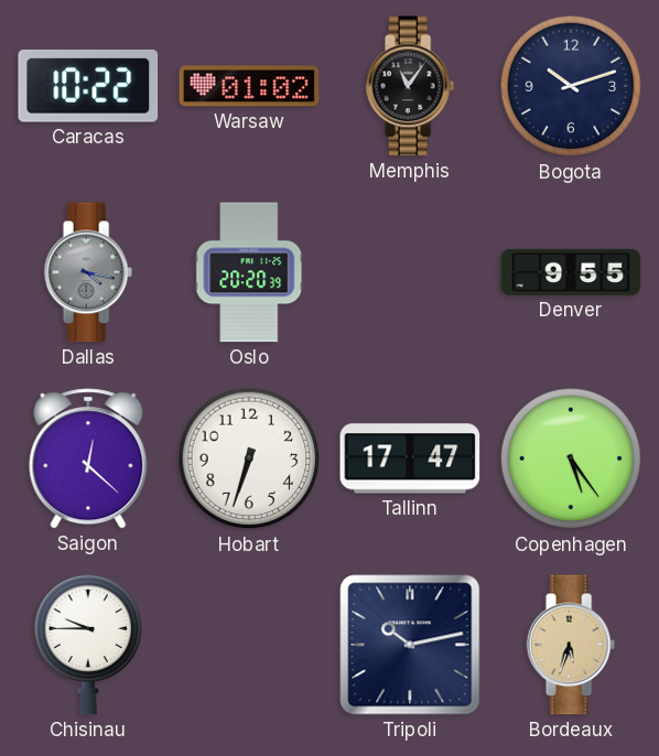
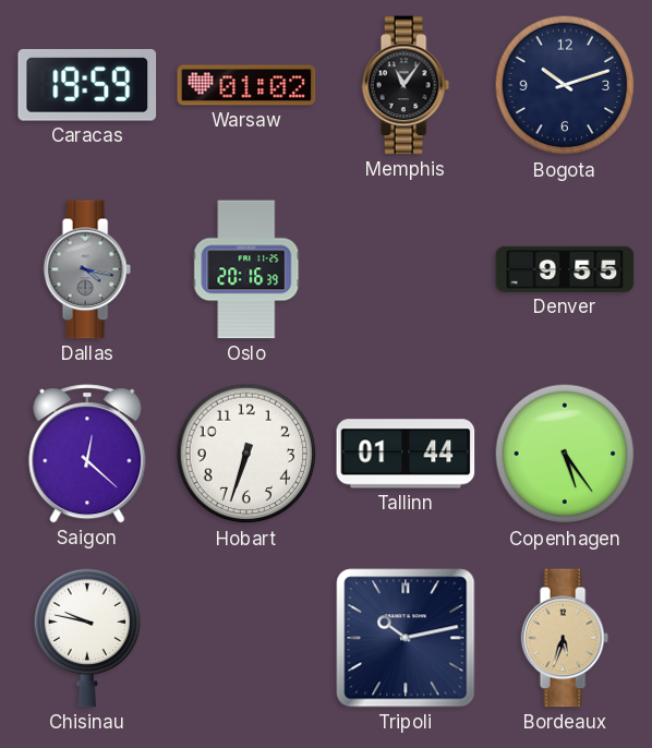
Caracas: 10:22 -> 19:59 (87, 85)
Oslo: 20:20 -> 20:16 (246, 269)
Tallinn: 17:47 -> 01:44 (406, 454)
Chisinau: 9:45 -> 9:47 (87, 638)
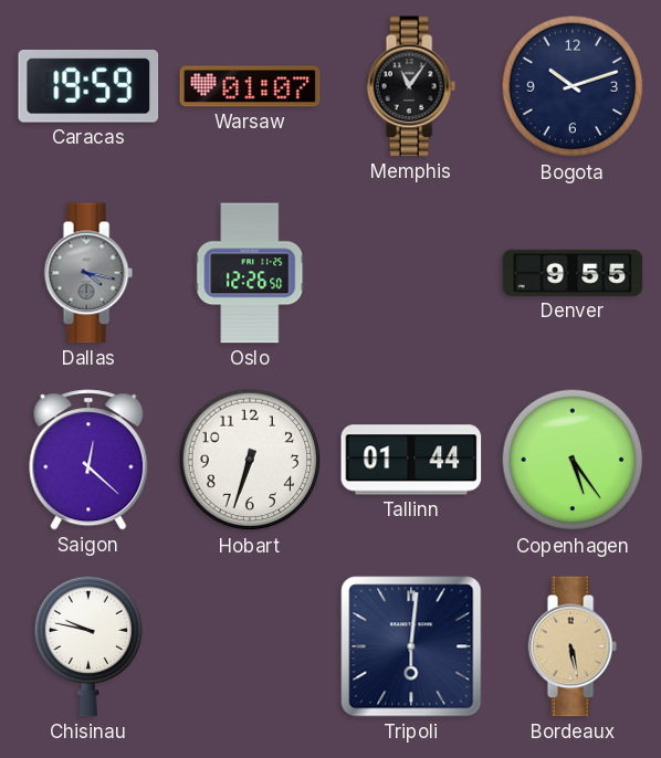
Warsaw: 01:02 -> 01:07 (250, 86)
Oslo: 20:16 -> 12:26 (250, 273)
Tripoli: 10:13 -> 6:01 (411, 646)
Bordeaux: 5:33 -> 5:28 (573, 646)
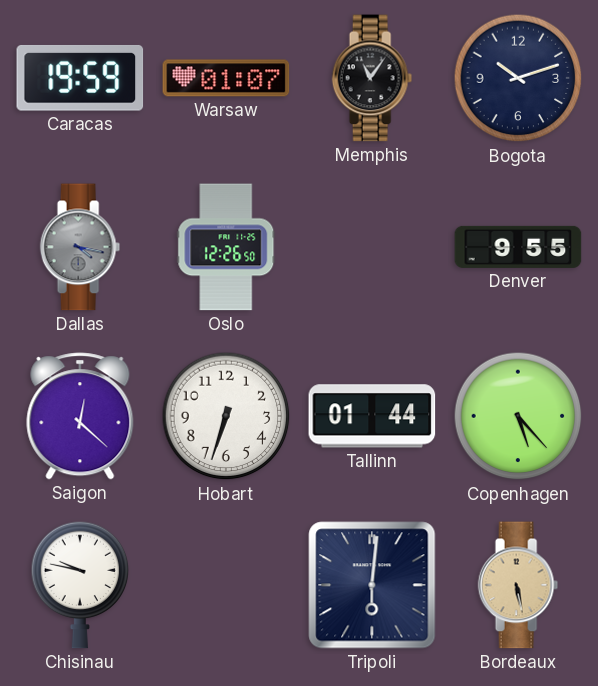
Copenhagen: 5:24 -> 5:23 (518, 416)
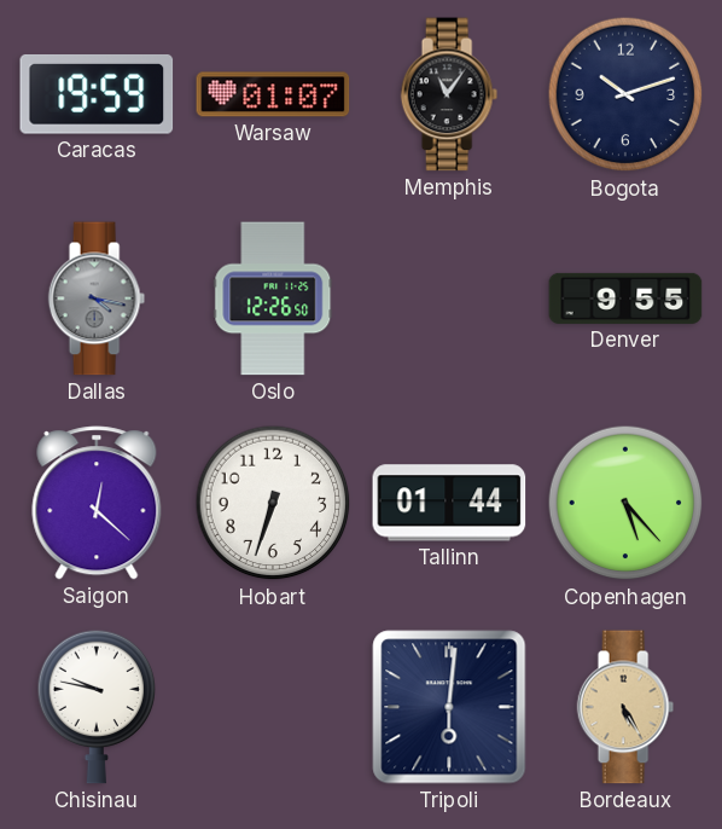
Bordeaux: 5:28 -> 5:25 (625, 707)
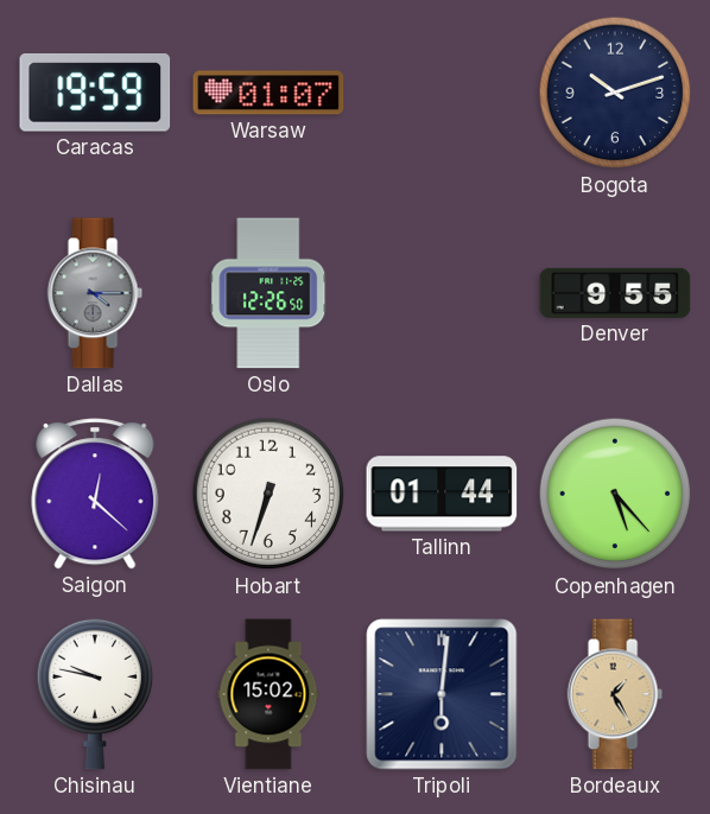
Memphis: 11:06 -> none (449, 94)
Dallas: 4:17 -> 4:15 (95, 293)
Vientiane: none -> 15:02 (268, 694)
Bordeaux: 5:25 -> 1:25 (615, 694)
